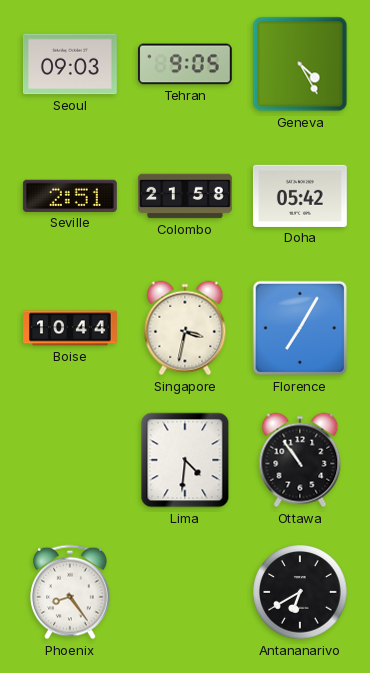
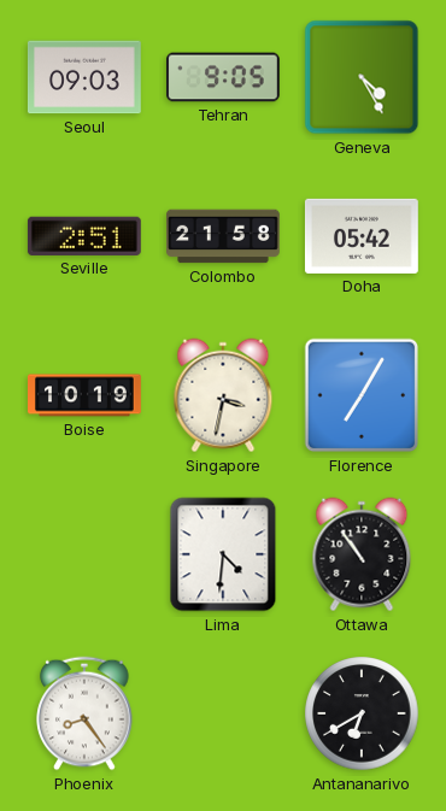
Boise: 10:44 -> 10:19 (86, 395)
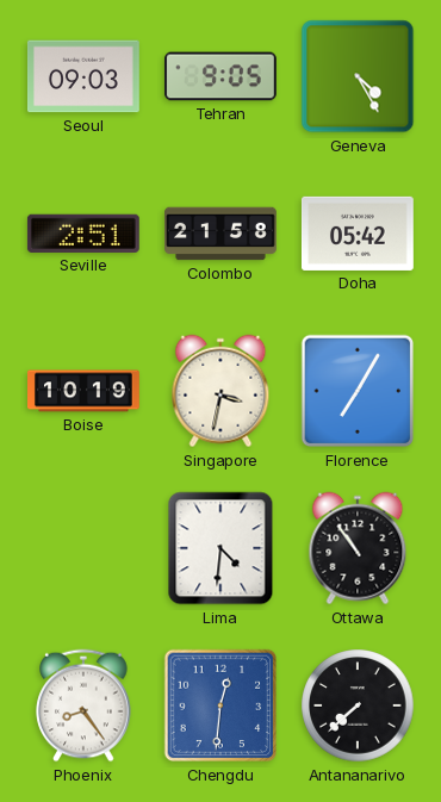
Chengdu: none -> 12:31 (220, 705)
Antananarivo: 6:40 -> 7:38 (358, 705)
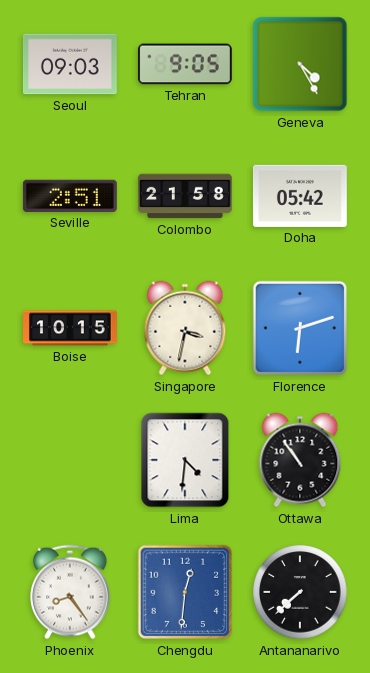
Boise: 10:19 -> 10:15 (71, 328)
Florence: 7:05 -> 6:12 (300, 328)
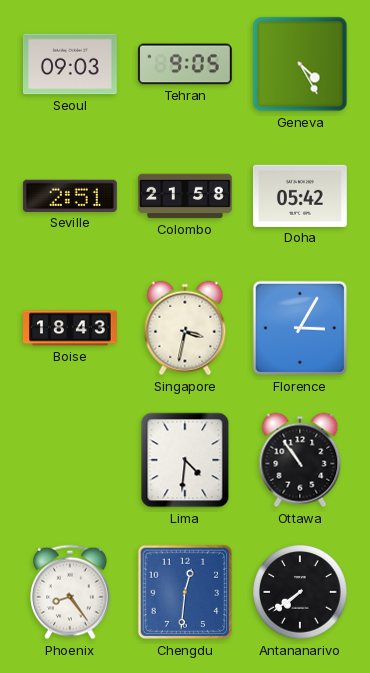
Boise: 10:15 -> 18:43 (71, 328)
Florence: 6:12 -> 3:05 (300, 328)
Antananarivo: 7:38 -> 7:39 (300, 592)
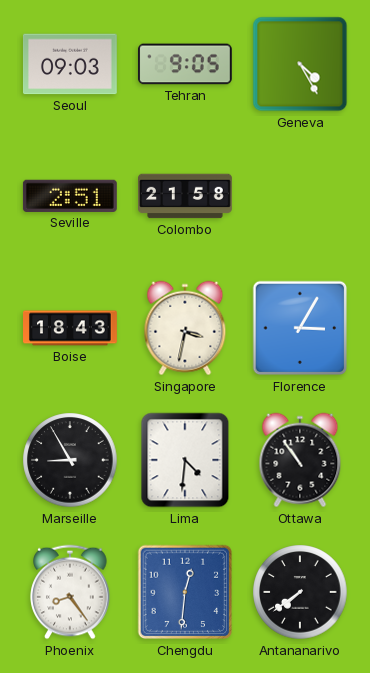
Doha: 05:42 -> none (300, 196)
Marseille: none -> 8:55 (70, 460)
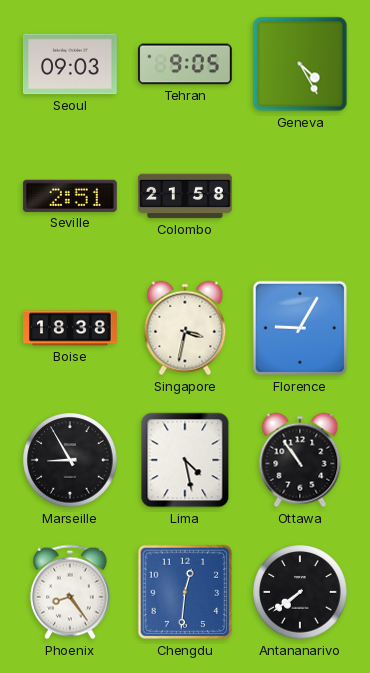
Boise: 18:43 -> 18:38 (71, 328)
Florence: 3:05 -> 9:05 (300, 328)
Lima: 4:31 -> 4:28 (185, 460)
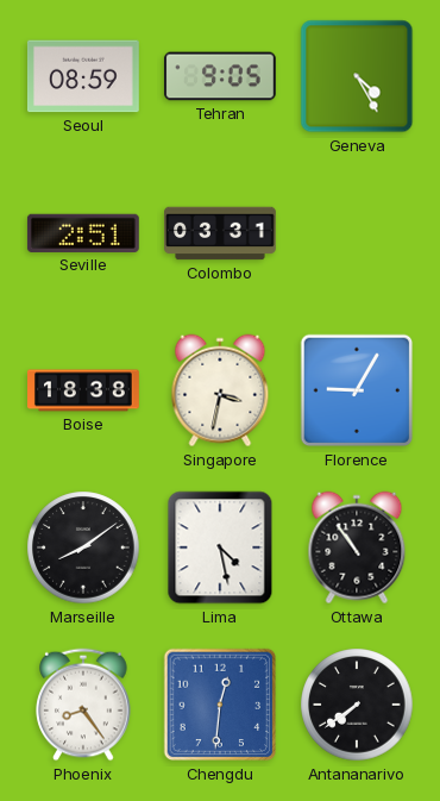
Seoul: 09:03 -> 08:59 (83, 76)
Colombo: 21:58 -> 03:31 (221, 233)
Marseille: 8:55 -> 8:09 (83, 547)
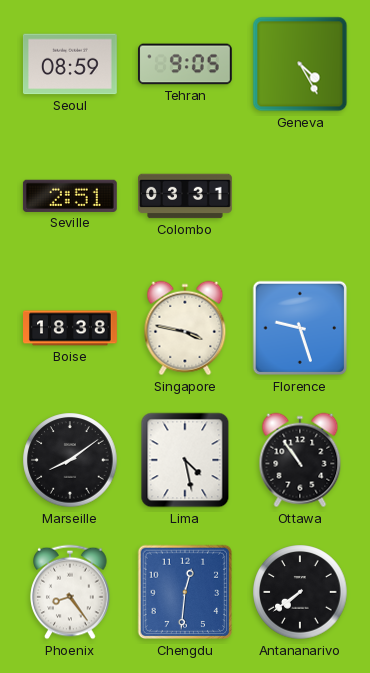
Singapore: 3:32 -> 3:47 (185, 328)
Florence: 9:05 -> 9:27 (300, 328)
